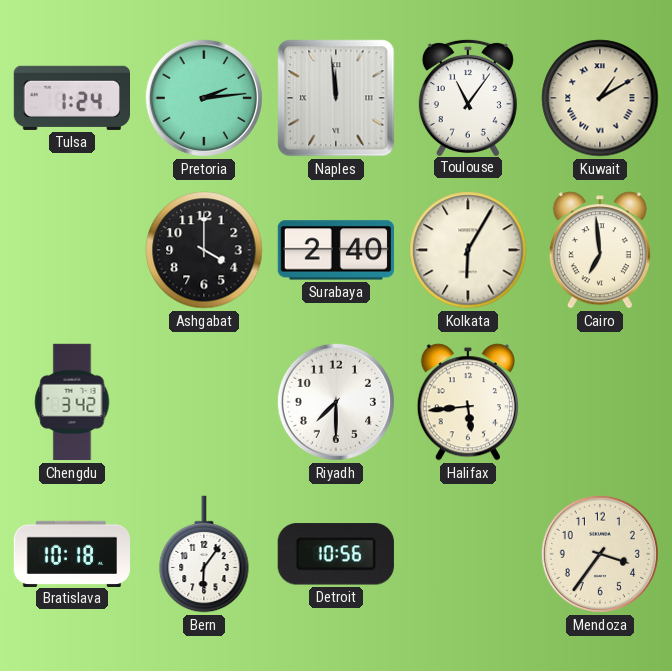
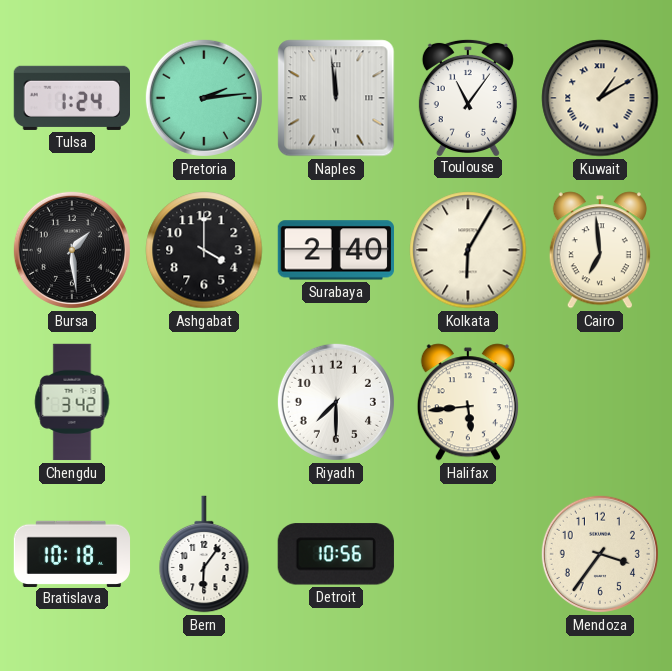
Bursa: none -> 1:29 (72, 250)
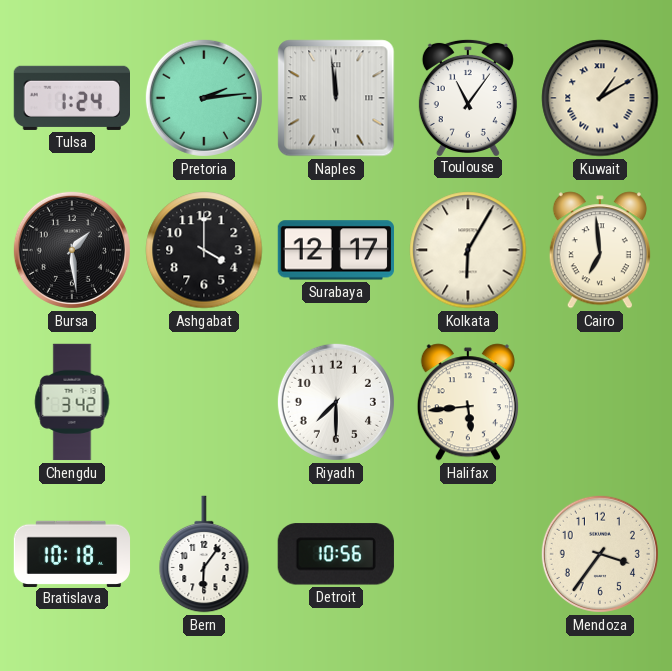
Surabaya: 2:40 -> 12:17 (335, 250)
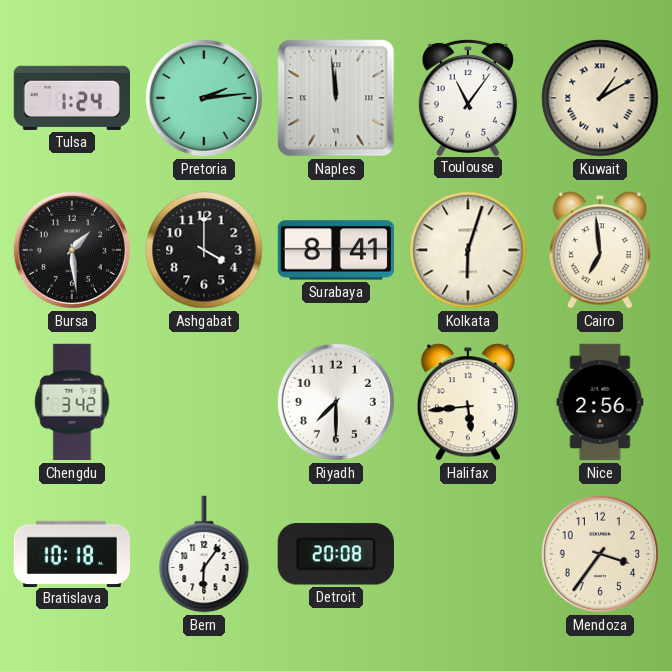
Surabaya: 12:17 -> 8:41 (335, 250)
Kolkata: 6:05 -> 6:03 (468, 250)
Nice: none -> 2:56 (600, 402)
Detroit: 10:56 -> 20:08 (336, 554)
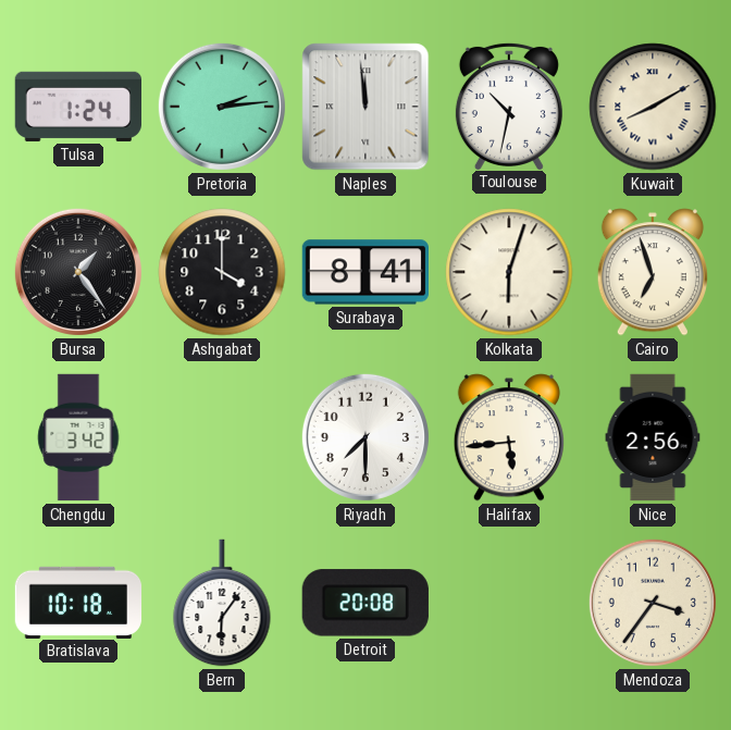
Toulouse: 11:06 -> 10:32 (509, 106)
Kuwait: 1:10 -> 8:10 (653, 107)
Bursa: 1:29 -> 1:24 (78, 272)
Cairo: 6:59 -> 6:57 (653, 272)
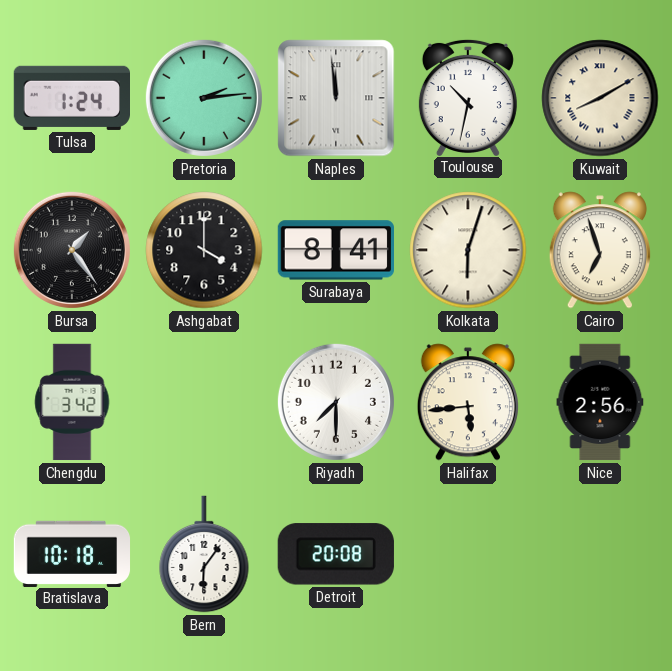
Mendoza: 3:36 -> none (653, 603)
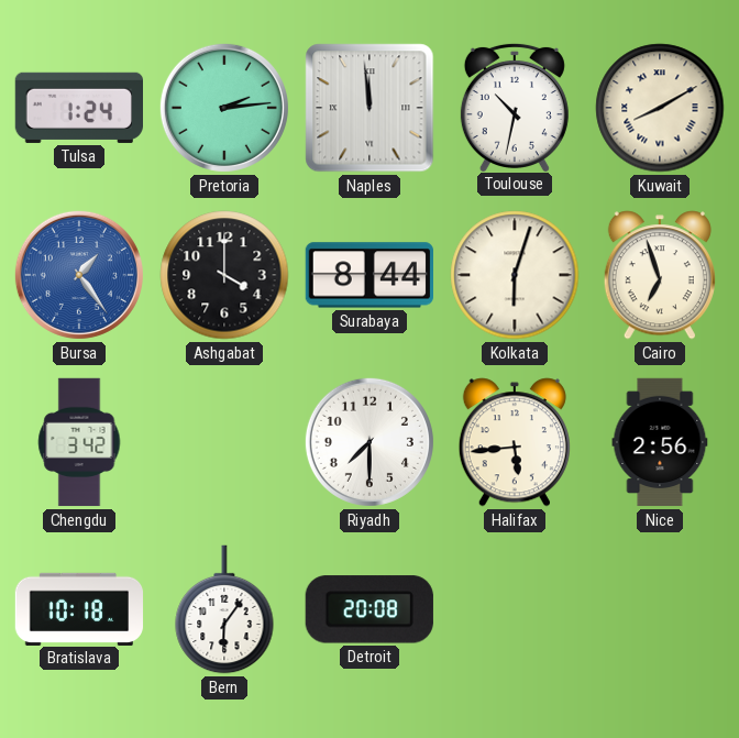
Bursa dial: black -> blue (79, 275)
Surabaya: 8:41 -> 8:44 (368, 275)
